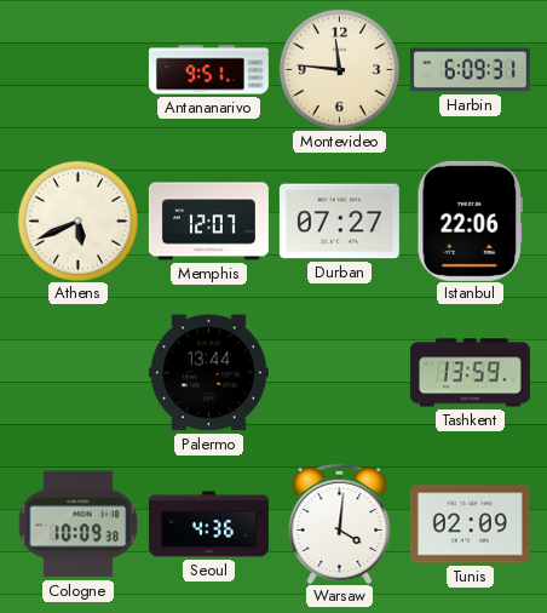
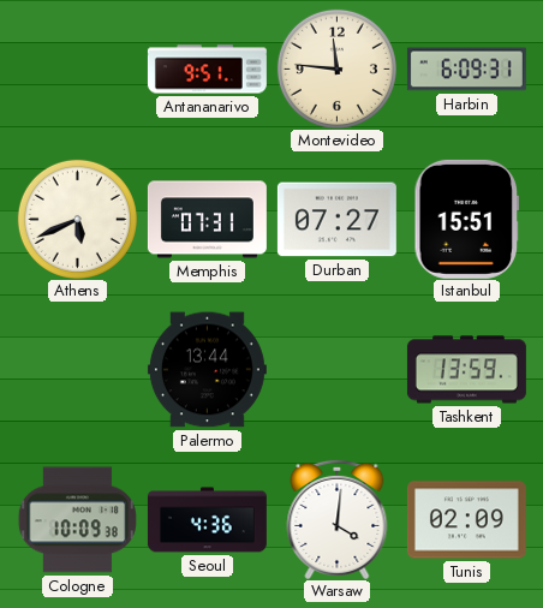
Memphis: 12:07 -> 07:31 (207, 220)
Istanbul: 22:06 -> 15:51 (467, 219)
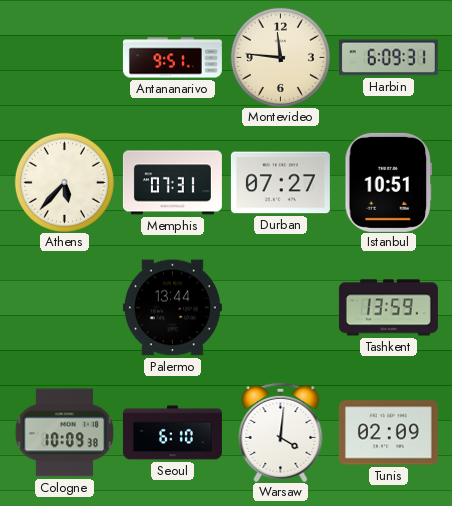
Athens: 5:41 -> 5:37 (64, 182)
Istanbul: 15:51 -> 10:51 (389, 182)
Seoul: 4:36 -> 6:10 (172, 433)
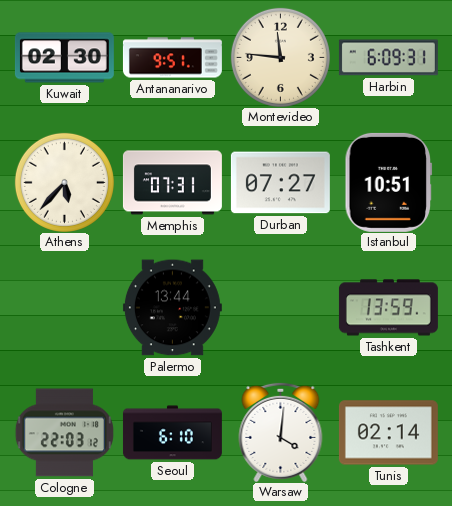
Kuwait: none -> 02:30 (64, 58)
Cologne: 10:09 -> 22:03 (64, 433)
Tunis: 02:09 -> 02:14 (388, 433)
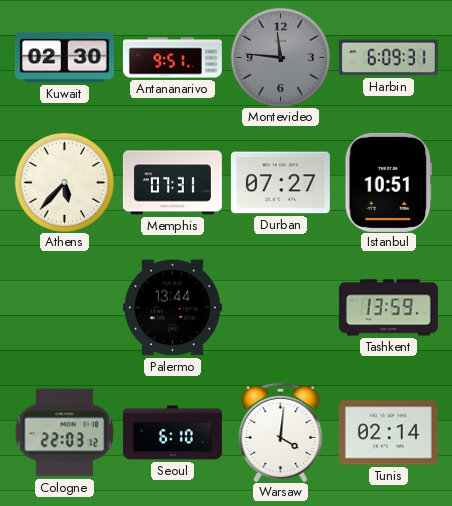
Montevideo dial: cream -> grey (280, 57)
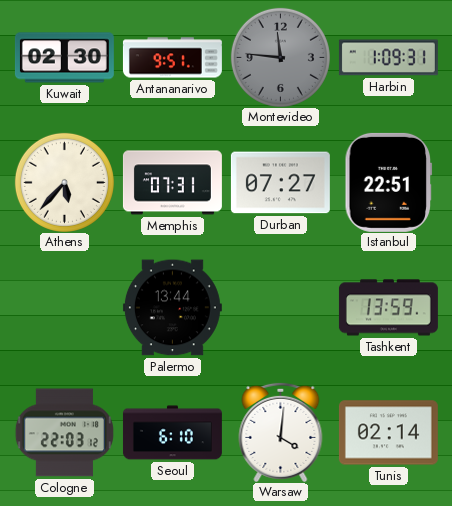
Harbin: 6:09 -> 1:09 (388, 58)
Istanbul: 10:51 -> 22:51 (389, 182)
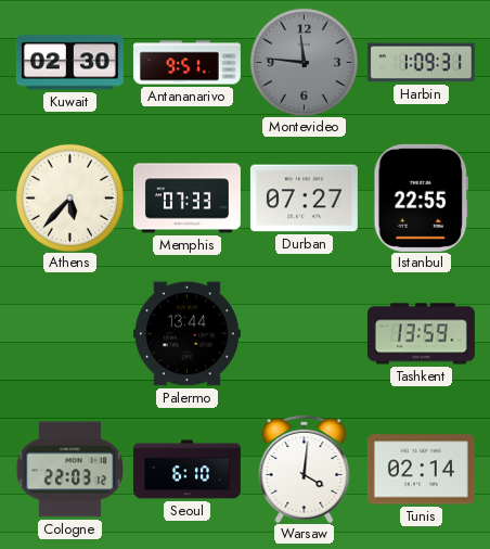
Memphis: 07:31 -> 07:33 (186, 199)
Istanbul: 22:51 -> 22:55 (422, 197)
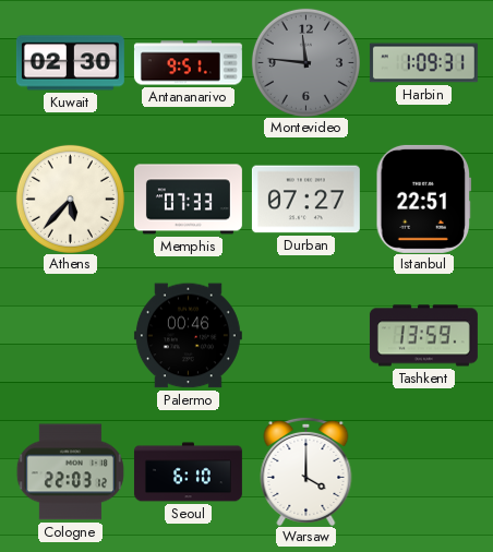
Istanbul: 22:55 -> 22:51 (424, 199)
Palermo: 13:44 -> 00:46 (188, 336)
Warsaw: 4:01 -> 4:00 (306, 471)
Tunis: 02:14 -> none (421, 470)
